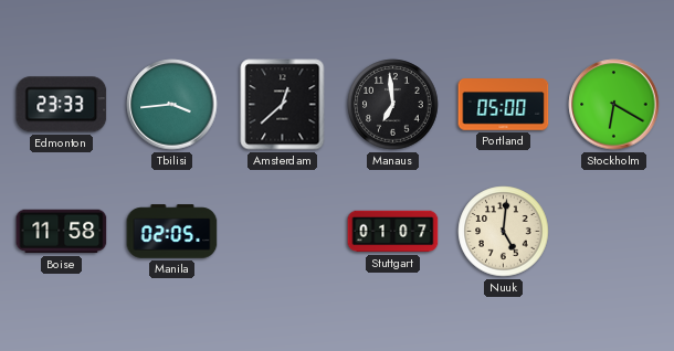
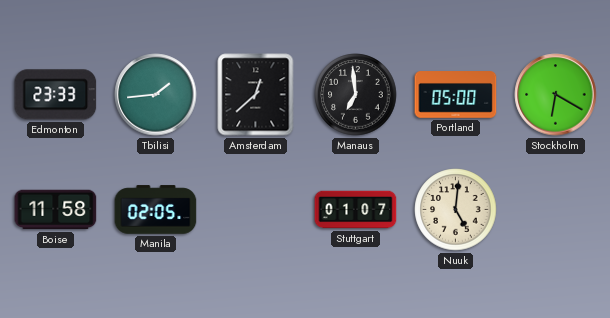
Tbilisi: 3:44 -> 1:44 (156, 95)
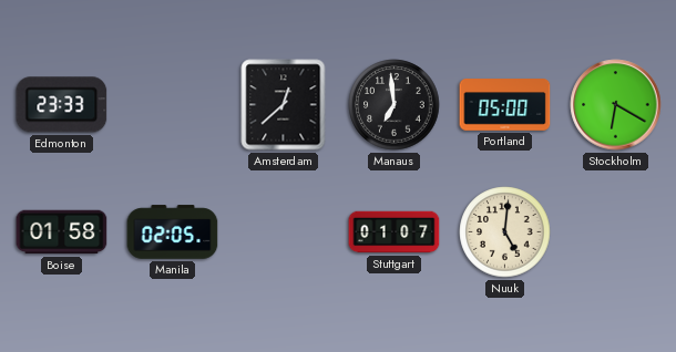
Tbilisi: 1:44 -> none (156, 95)
Boise: 11:58 -> 01:58 (62, 232)
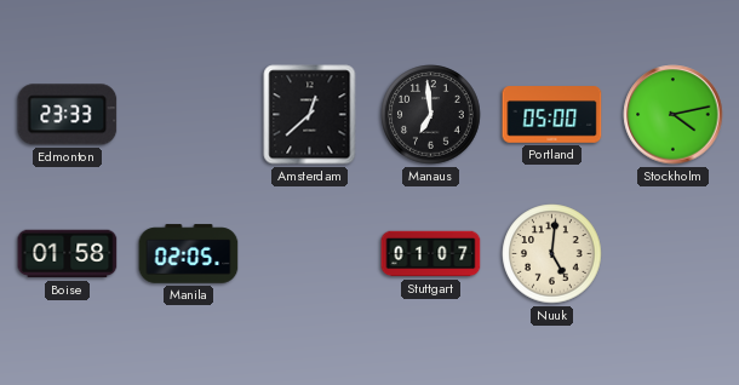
Stockholm: 6:20 -> 4:13 (674, 115)
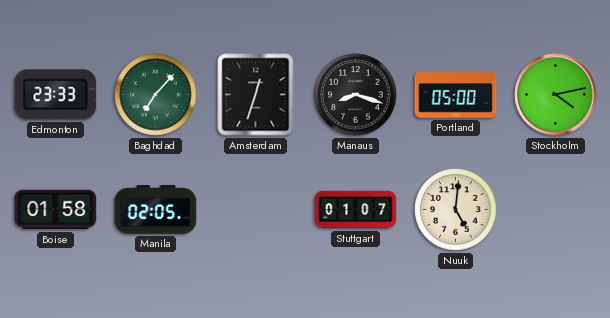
Baghdad: none -> 7:07 (156, 95)
Amsterdam: 12:38 -> 12:33 (256, 95)
Manaus: 6:59 -> 8:18 (356, 95)
